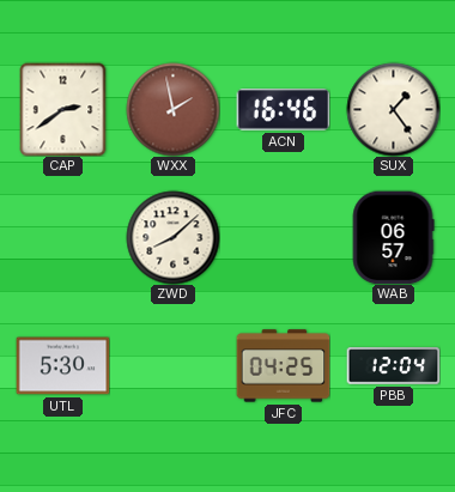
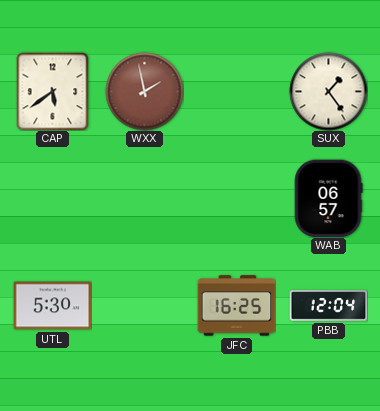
CAP: 2:39 -> 5:39 (53, 91)
ACN: 16:46 -> none (283, 110)
ZWD: 8:08 -> none (172, 237)
JFC: 04:25 -> 16:25 (236, 306)
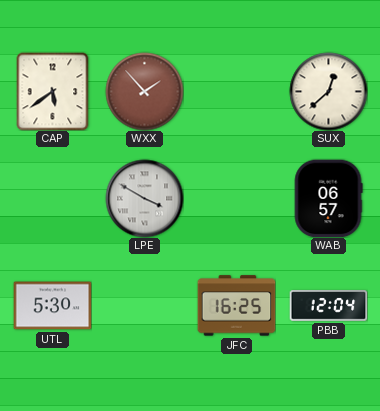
WXX: 1:58 -> 1:53 (144, 91)
SUX: 1:24 -> 12:38 (328, 91)
LPE: none -> 3:50 (144, 198)
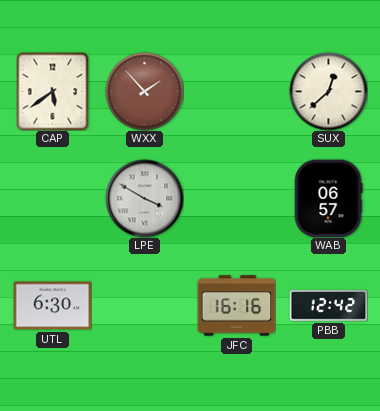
UTL: 5:30 -> 6:30 (52, 306)
JFC: 16:25 -> 16:16 (236, 306)
PBB: 12:04 -> 12:42 (328, 306)
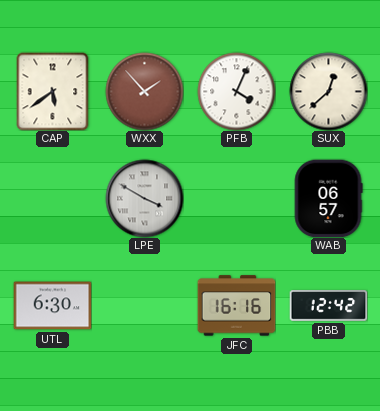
PFB: none -> 4:04 (236, 91)
